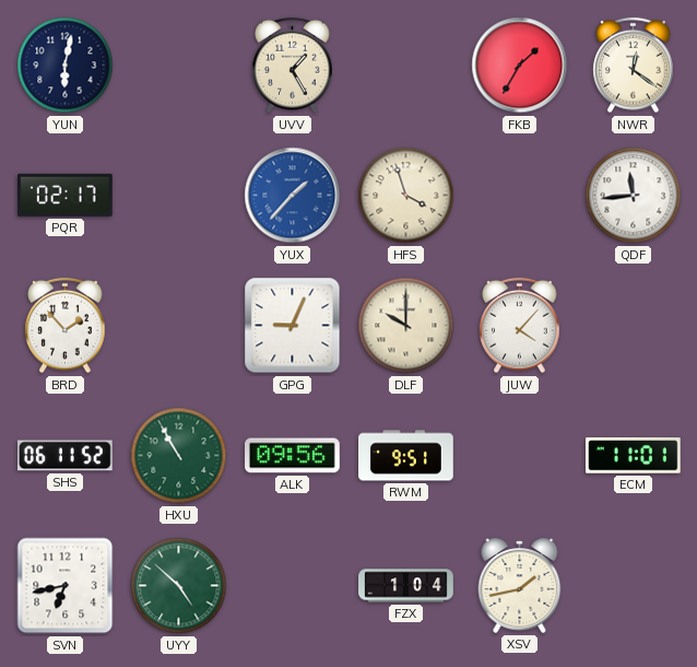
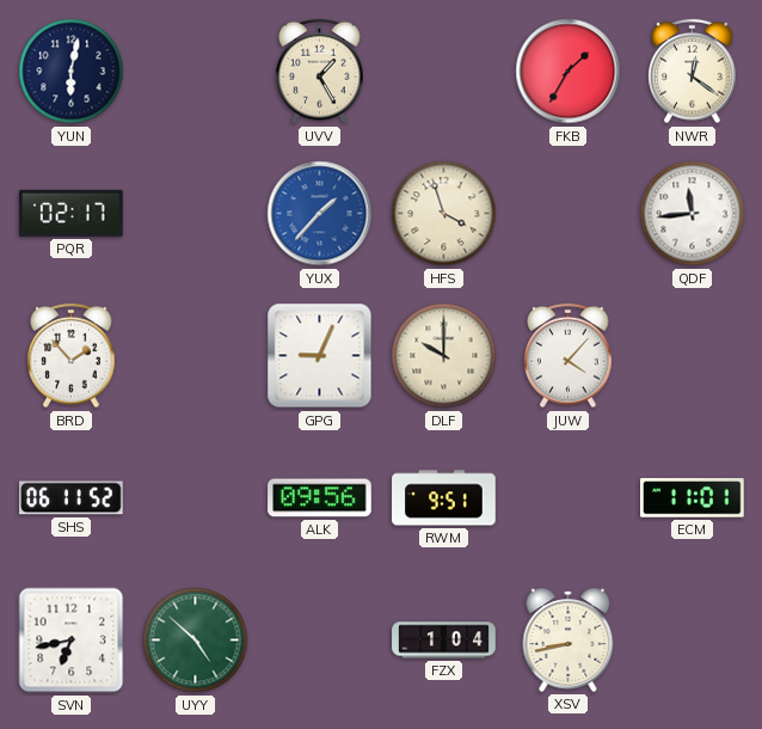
HXU: 10:55 -> none (179, 456)
XSV: 1:43 -> 8:43 (569, 639)
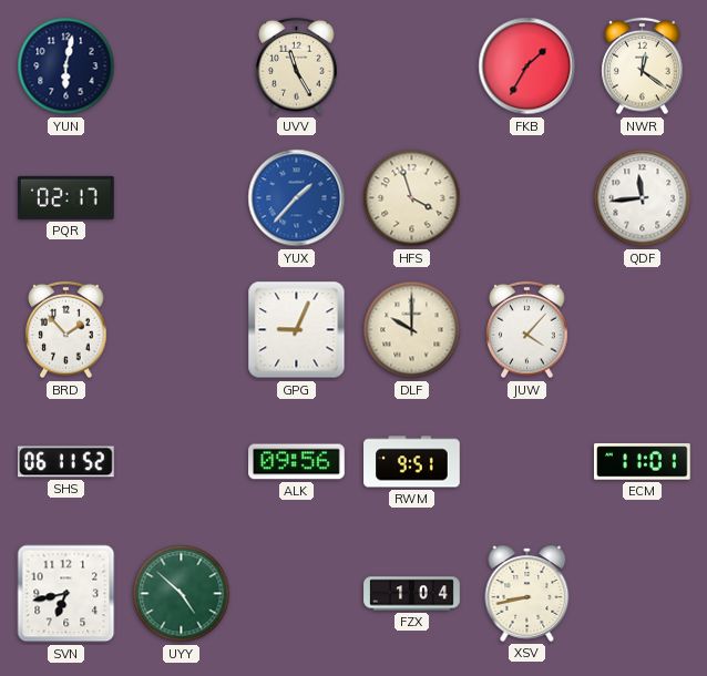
UVV: 1:25 -> 11:25 (297, 66)
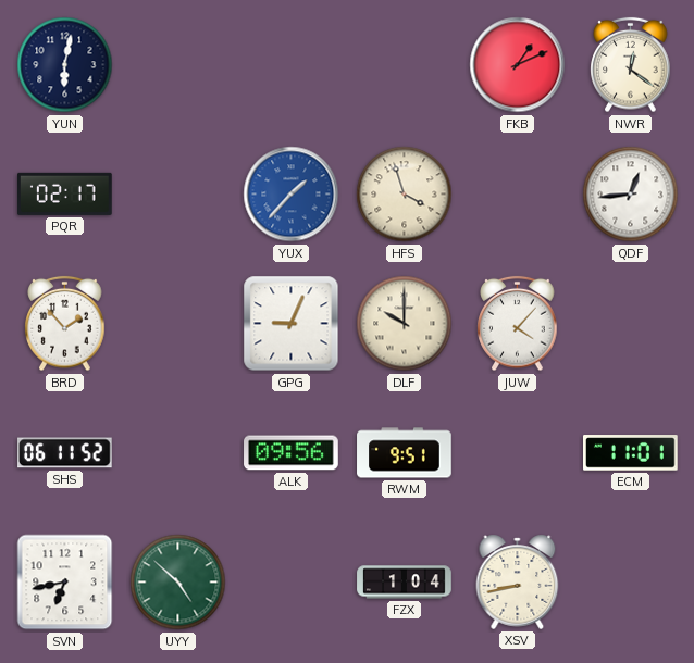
UVV: 11:25 -> none (297, 66)
FKB: 1:35 -> 1:11 (518, 65)
QDF: 11:44 -> 12:44 (631, 195)
